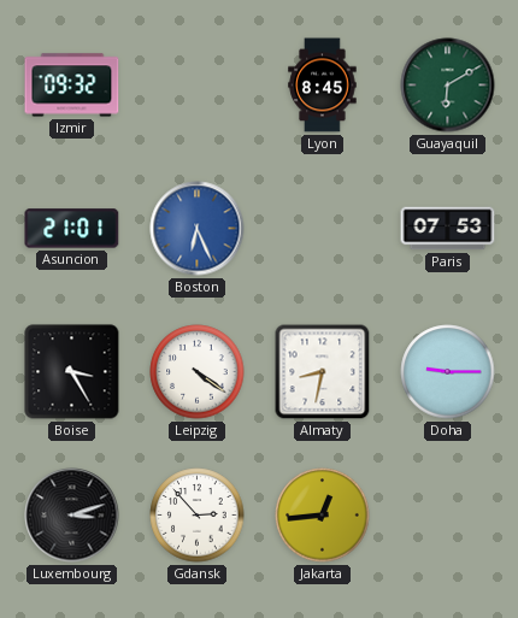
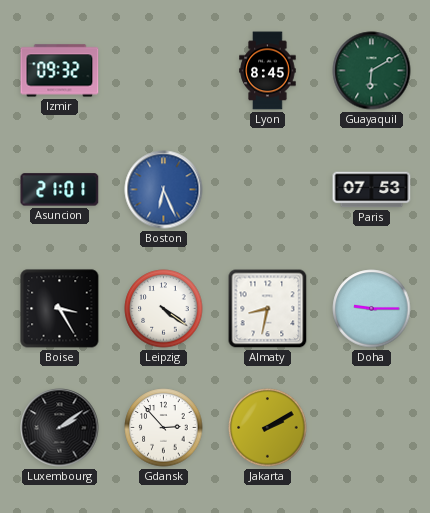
Luxembourg: 3:12 -> 2:09 (60, 428)
Jakarta: 12:44 -> 2:10 (268, 428)
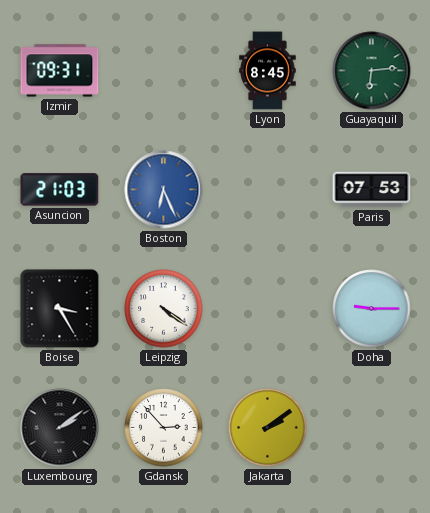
Izmir: 09:32 -> 09:31 (60, 71)
Guayaquil: 6:10 -> 6:14 (372, 71)
Asuncion: 21:01 -> 21:03 (60, 190)
Almaty: 8:32 -> none (268, 309)
Jakarta: 2:10 -> 2:09 (268, 428)
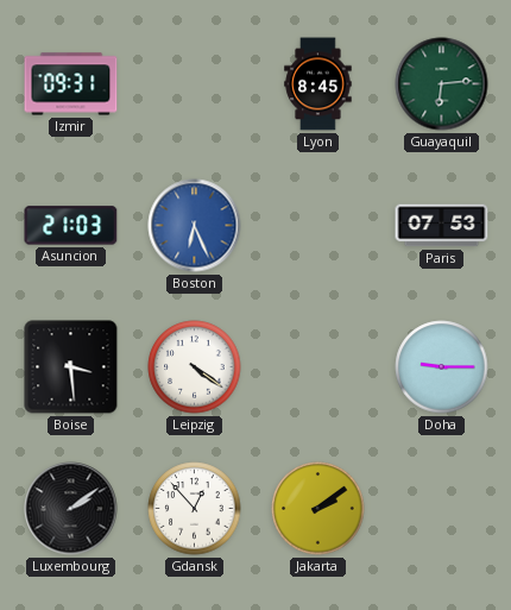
Boise: 3:25 -> 3:29 (71, 367)
Gdansk: 2:53 -> 12:53 (195, 509)
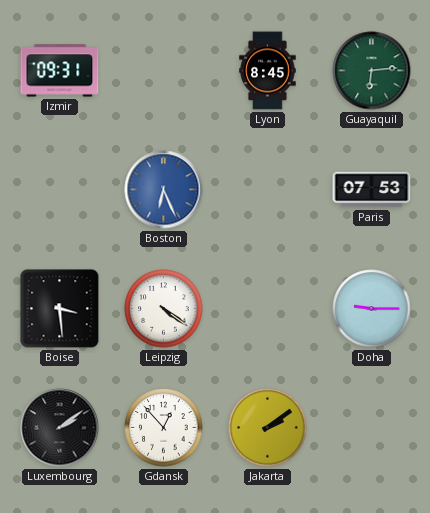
Asuncion: 21:03 -> none (71, 226)
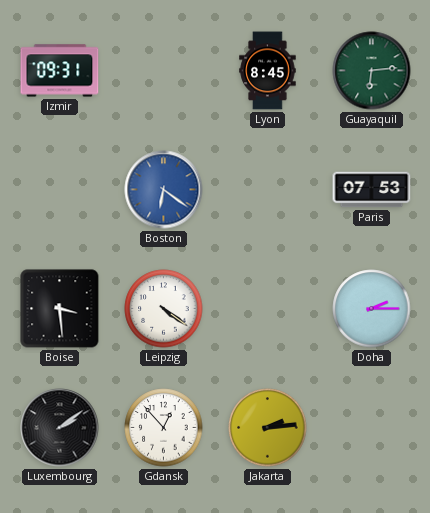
Boston: 6:26 -> 6:21 (164, 190)
Doha: 9:15 -> 2:15 (372, 309)
Jakarta: 2:09 -> 2:14 (268, 428)
